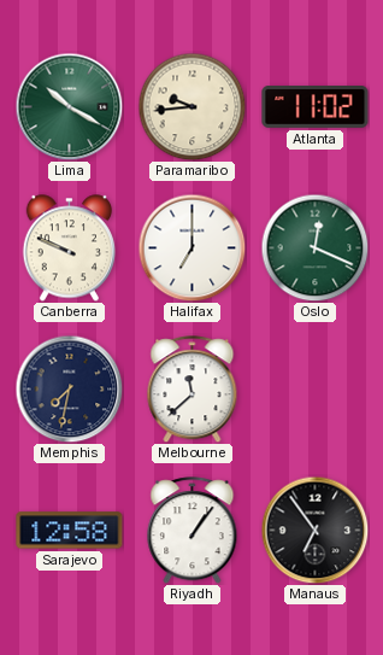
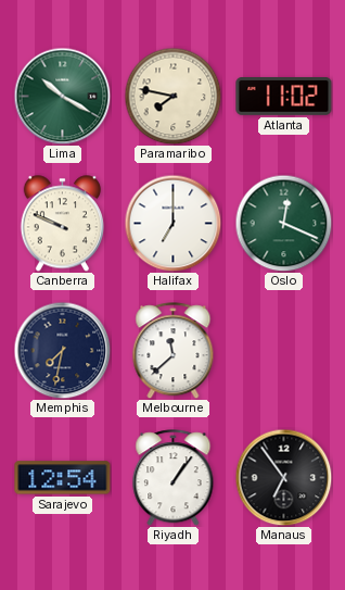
Paramaribo: 9:44 -> 7:47 (173, 96)
Sarajevo: 12:58 -> 12:54 (63, 478)
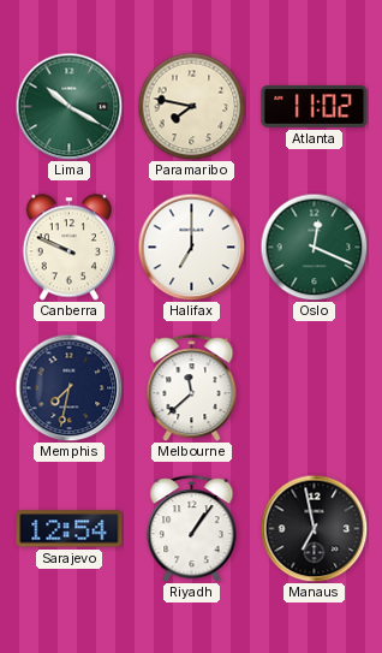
Manaus: 6:54 -> 6:58 (314, 528)
